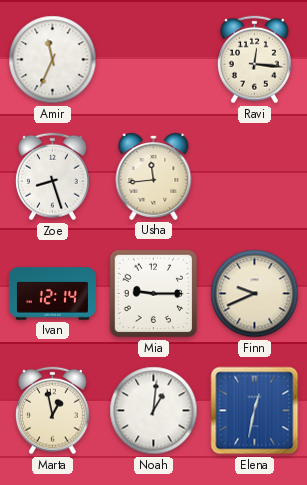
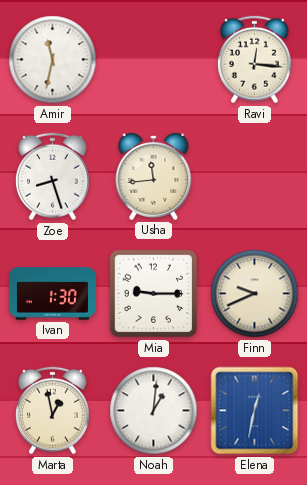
Amir: 11:34 -> 11:32 (53, 60)
Ivan: 12:14 -> 1:30 (52, 294)
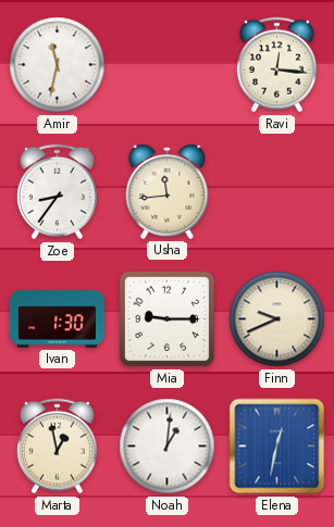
Zoe: 8:27 -> 8:36 (57, 192)
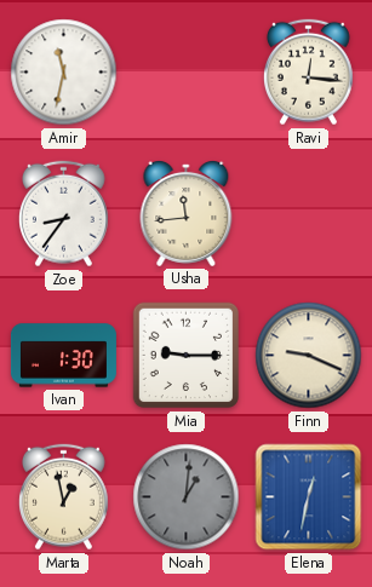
Finn: 9:41 -> 9:19 (309, 356)
Noah dial: white -> grey (187, 497)
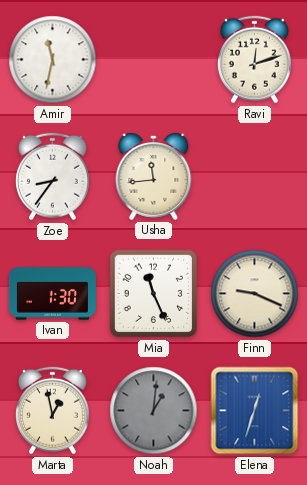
Ravi: 12:16 -> 12:12 (254, 60)
Mia: 9:15 -> 11:26 (154, 294)
Elena: 12:32 -> 12:33 (255, 411)
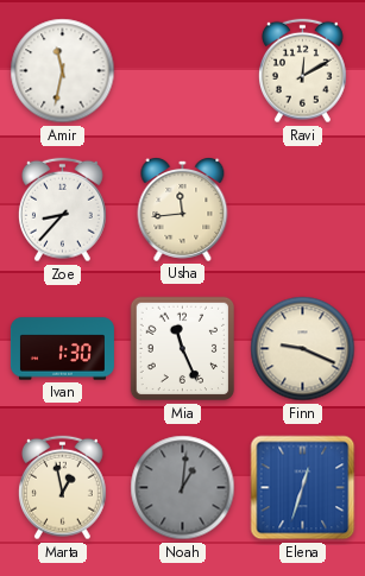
Ravi: 12:12 -> 12:10 (302, 71)
Zoe: 8:36 -> 8:37 (62, 210)
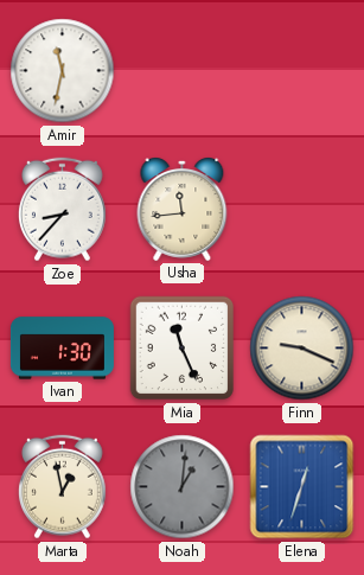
Ravi: 12:10 -> none (302, 71)
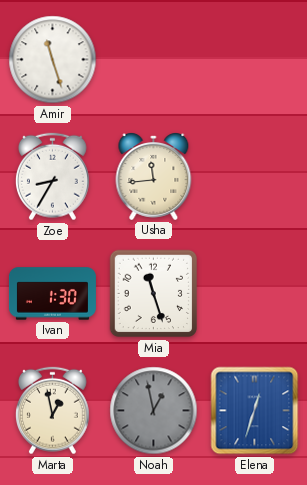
Amir: 11:32 -> 11:27 (53, 60)
Zoe: 8:37 -> 8:35 (52, 177)
Mia: 11:26 -> 11:27 (154, 294)
Finn: 9:19 -> none (302, 349)
Noah: 1:01 -> 12:58 (154, 411)
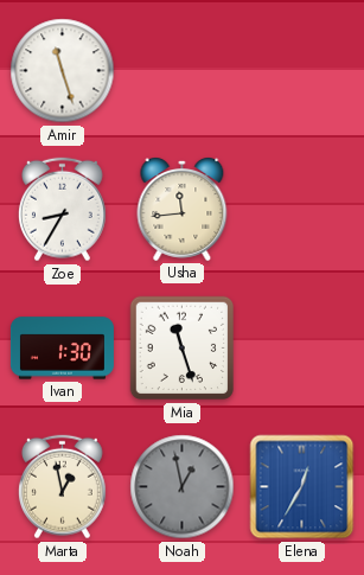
Elena: 12:33 -> 12:35 (302, 487)
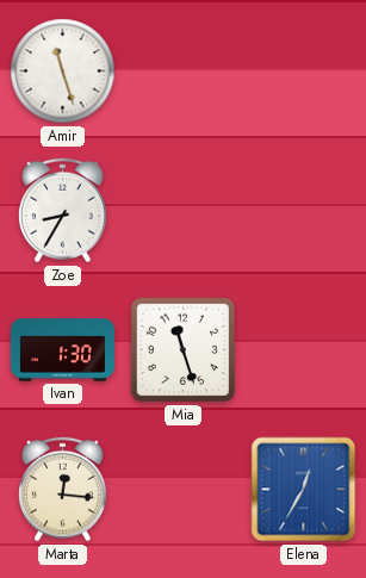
Usha: 11:44 -> none (183, 210)
Marta: 12:58 -> 12:16 (62, 490)
Noah: 12:58 -> none (183, 487)
